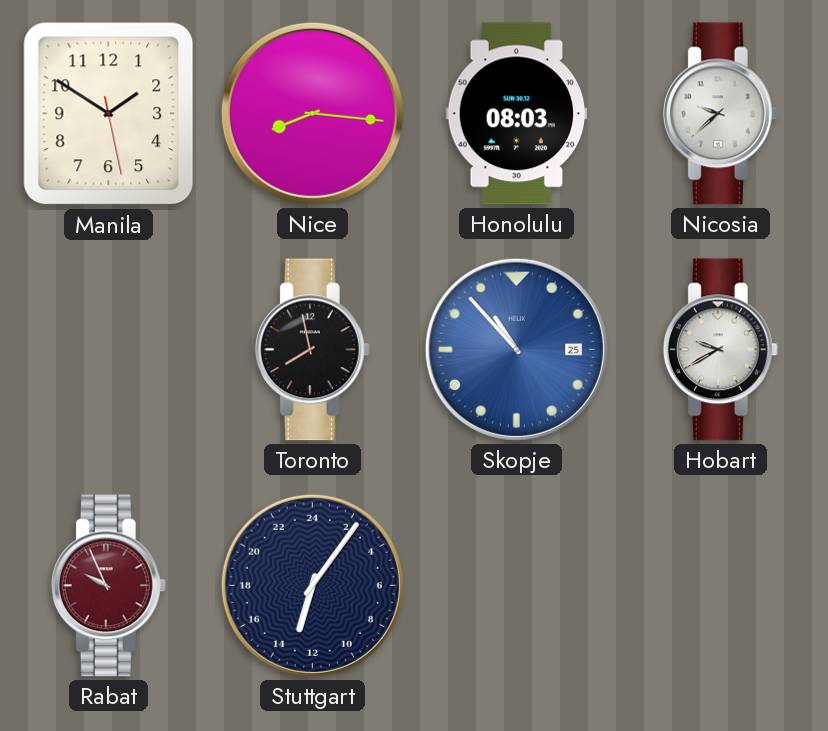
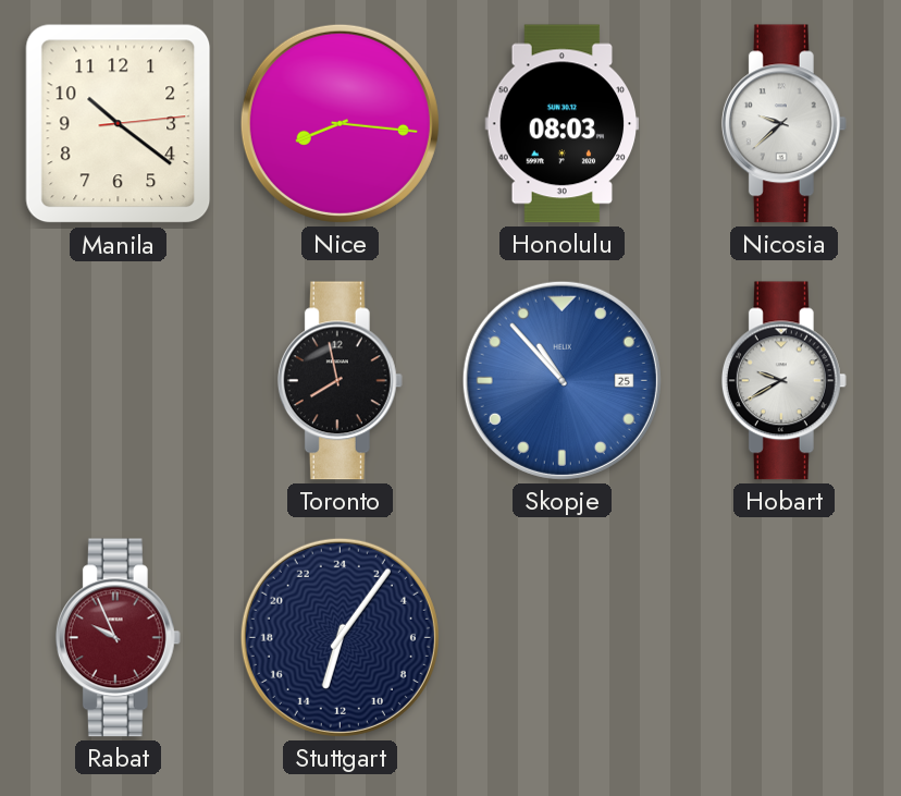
Manila: 1:50 -> 10:21 (119, 124)
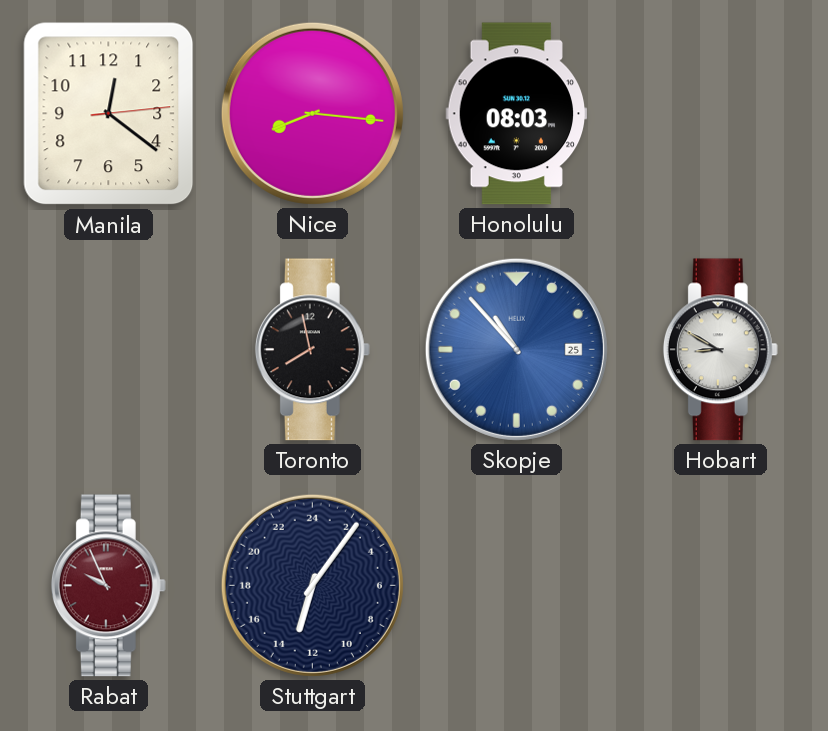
Manila: 10:21 -> 12:21 (109, 114)
Nicosia: 9:38 -> none (783, 124)
Hobart: 9:40 -> 8:50 (720, 350)
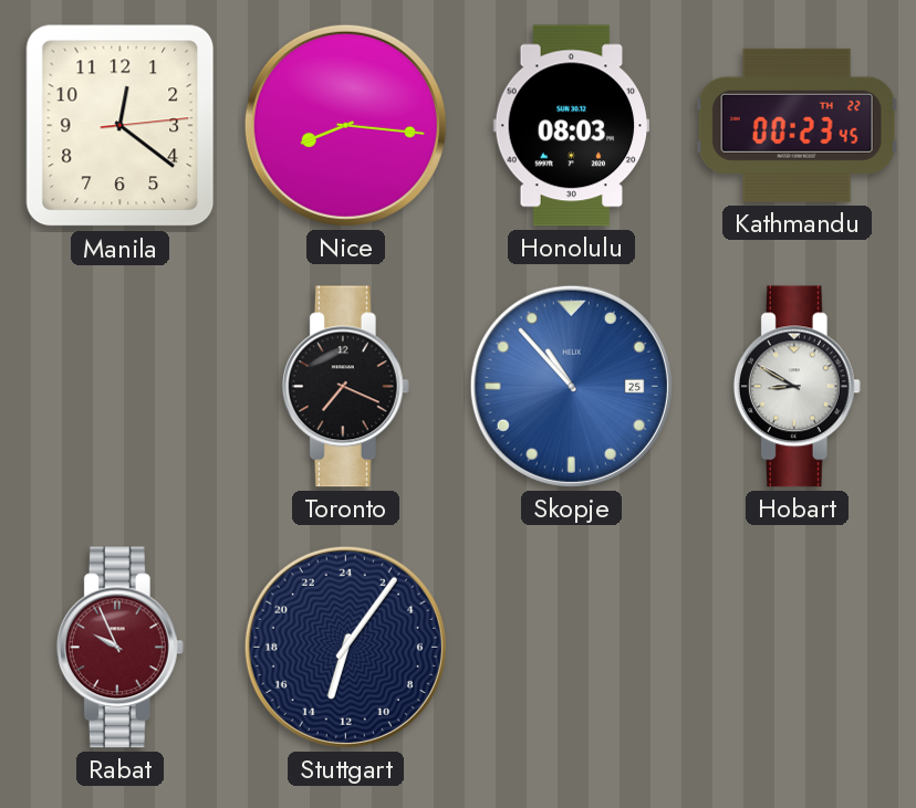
Kathmandu: none -> 00:23 (797, 125)
Toronto: 7:58 -> 7:19 (345, 387)
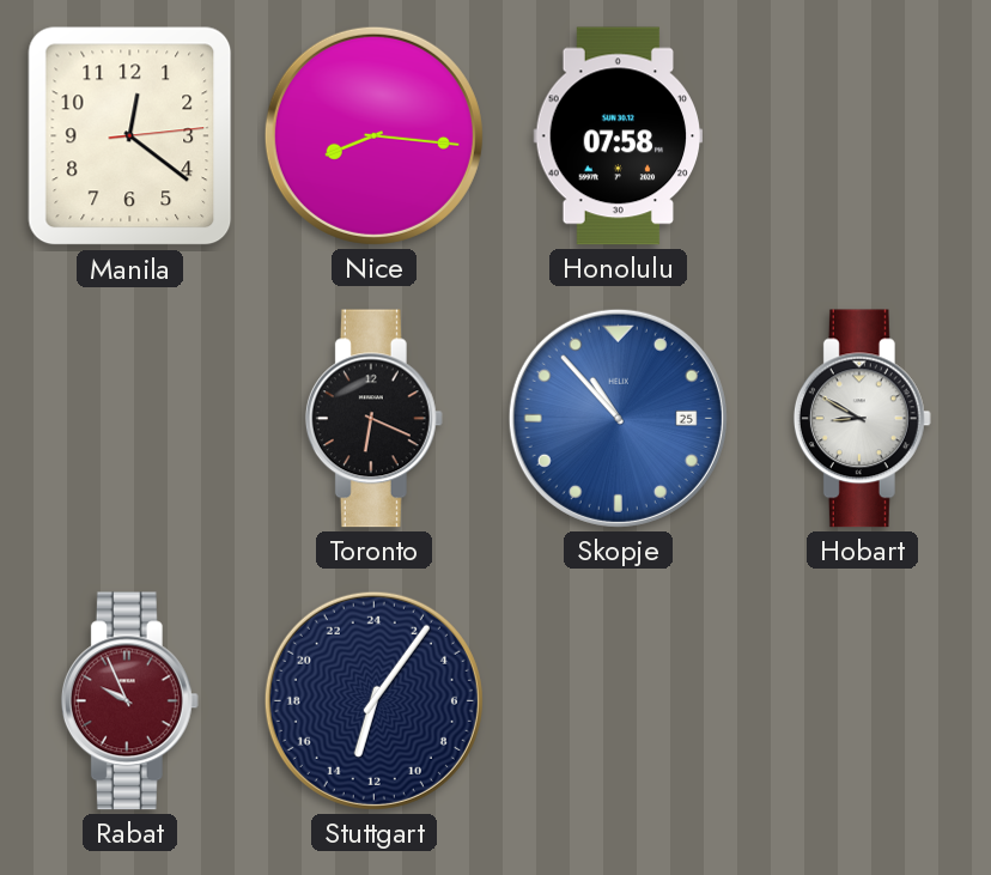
Honolulu: 08:03 -> 07:58 (619, 136)
Kathmandu: 00:23 -> none (797, 125)
Toronto: 7:19 -> 6:19 (373, 419)
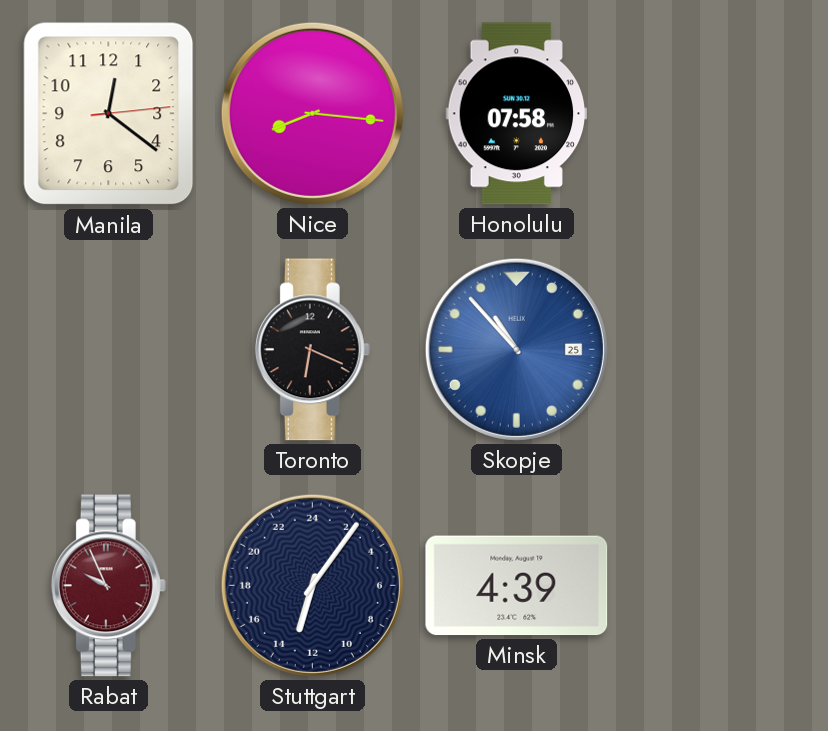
Hobart: 8:50 -> none (862, 419)
Minsk: none -> 4:39 (517, 586)
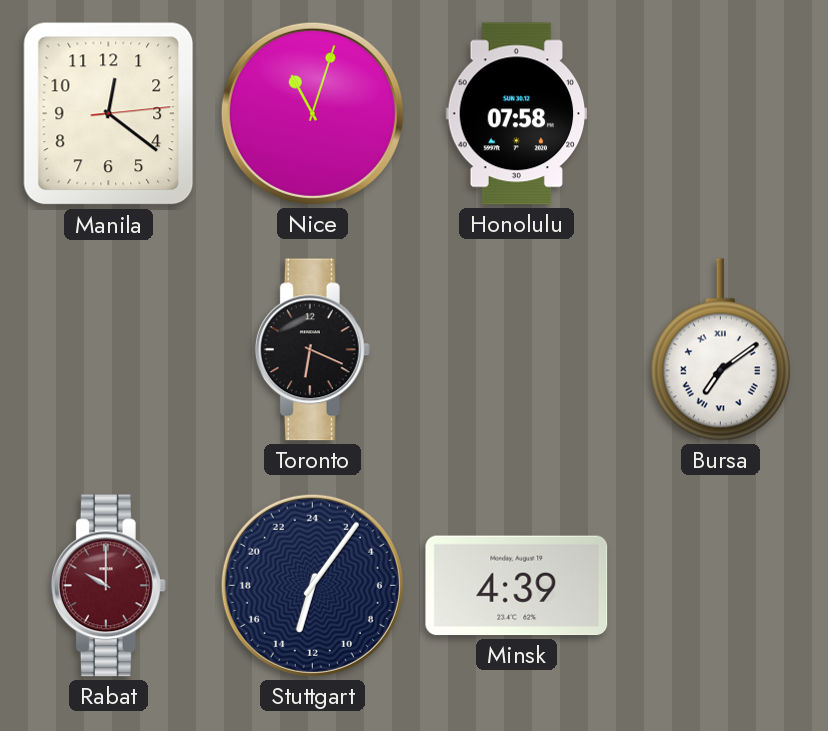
Nice: 8:16 -> 11:03 (312, 113)
Skopje: 10:53 -> none (516, 349)
Bursa: none -> 7:09 (720, 350)
Rabat: 9:56 -> 10:00 (108, 586)
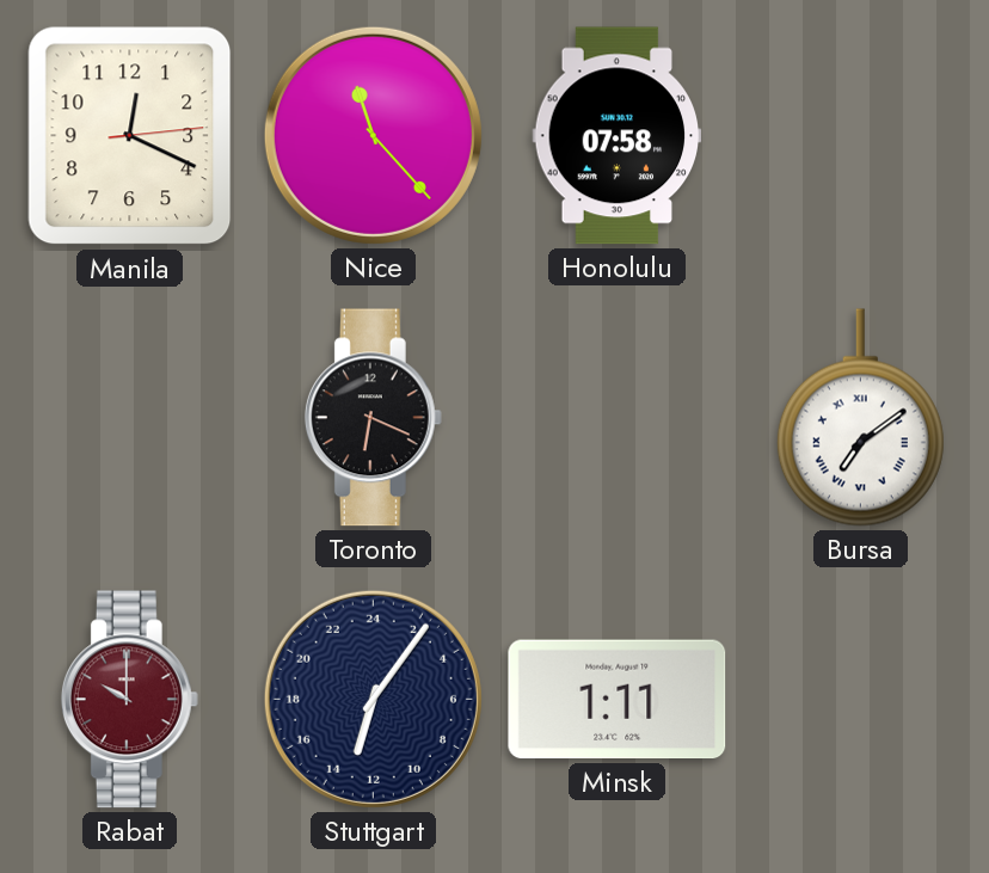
Manila: 12:21 -> 12:19 (130, 136)
Nice: 11:03 -> 11:23 (373, 135)
Minsk: 4:39 -> 1:11 (618, 700)
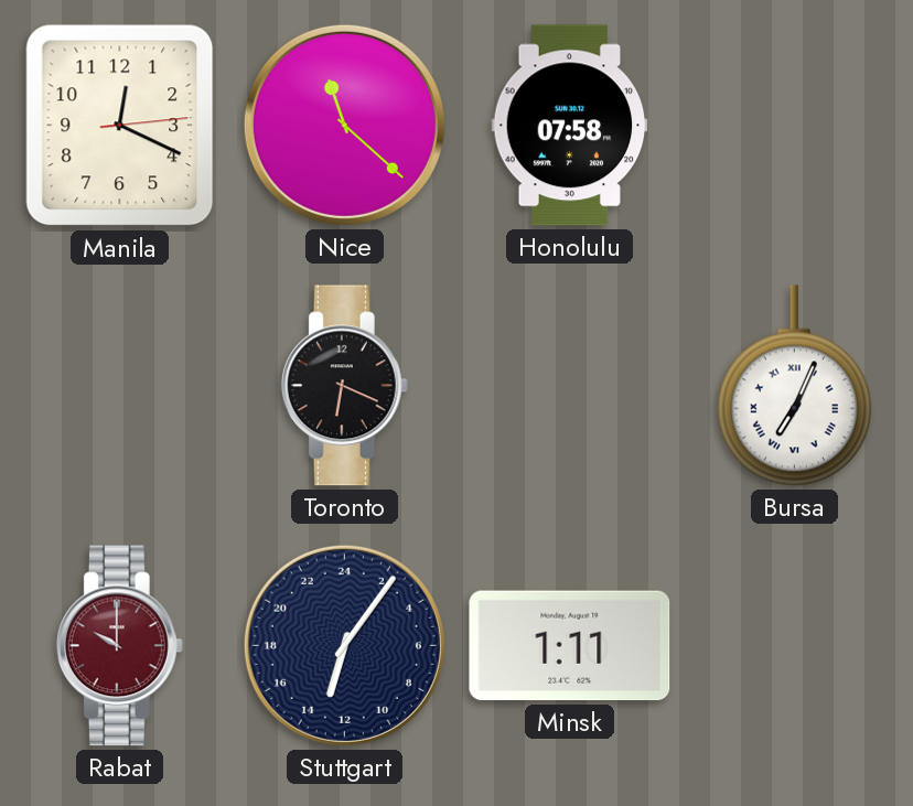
Nice: 11:23 -> 11:22 (344, 125)
Bursa: 7:09 -> 7:04 (794, 386)
